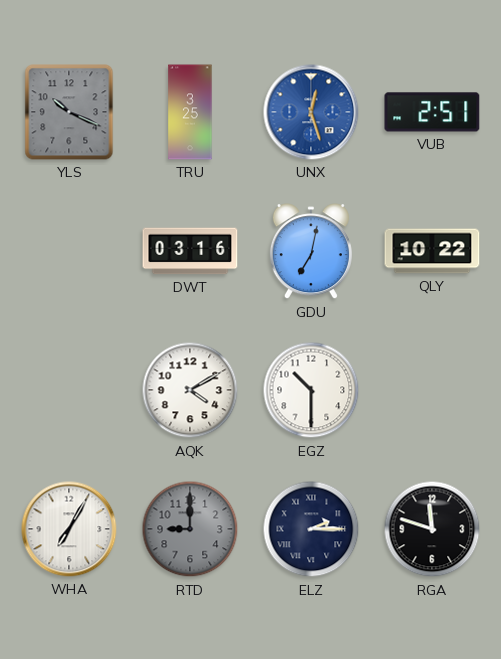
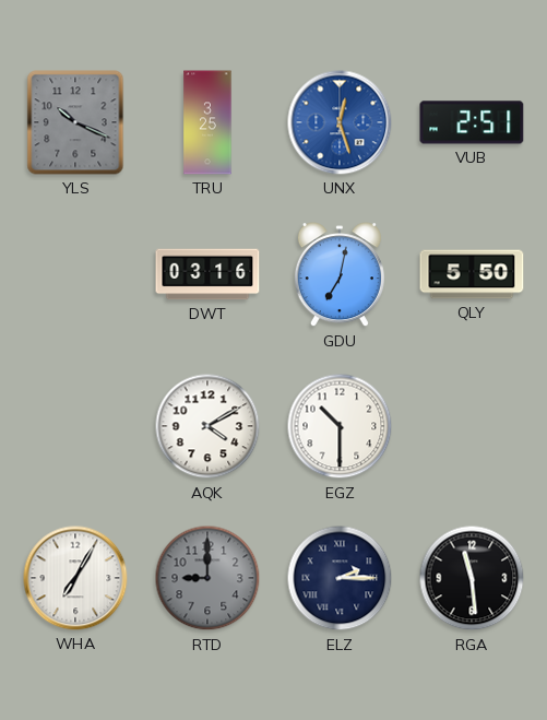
QLY: 10:22 -> 5:50 (472, 274)
RGA: 11:48 -> 11:29 (472, 578)
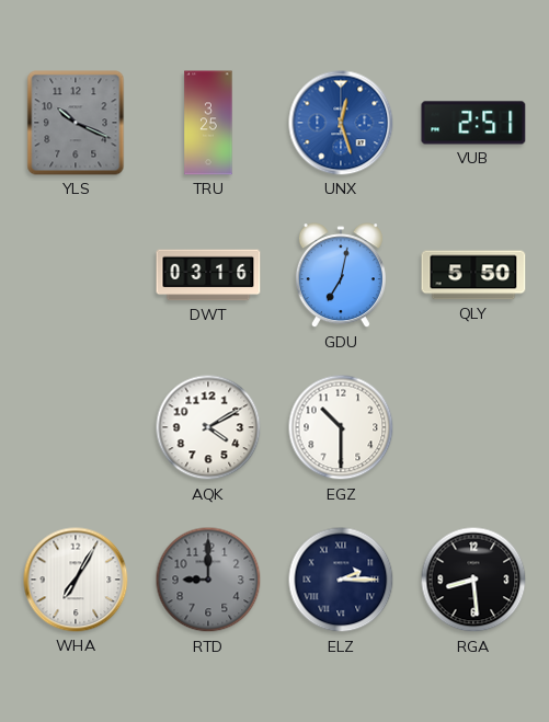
RGA: 11:29 -> 8:29 (473, 580)
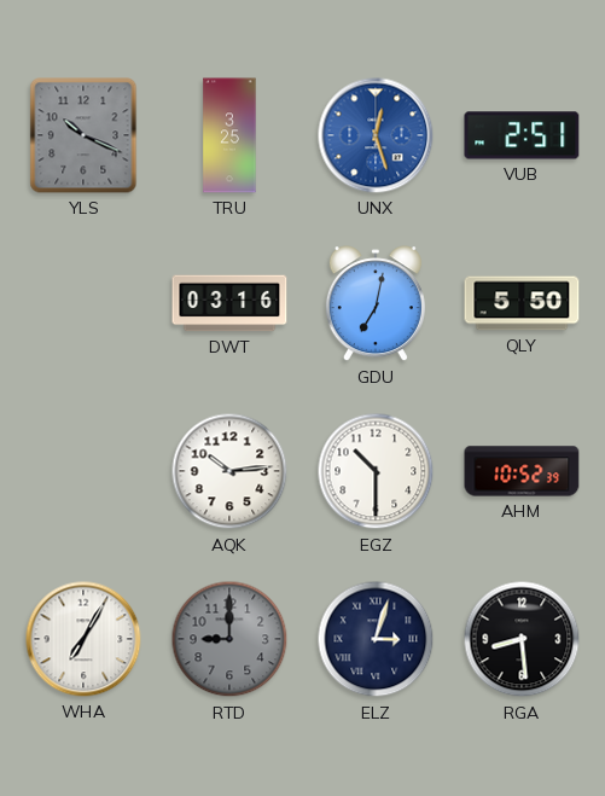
AQK: 4:10 -> 10:14 (229, 471)
AHM: none -> 10:52 (522, 471)
ELZ: 2:15 -> 3:03 (376, 639)
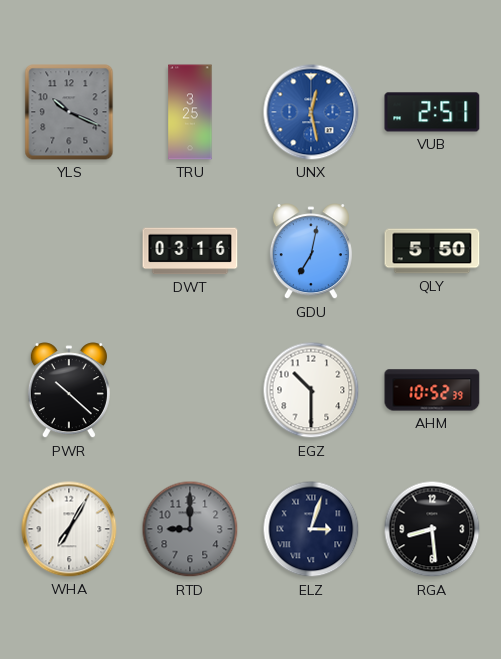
UNX: 12:27 -> 12:28 (311, 112)
PWR: none -> 10:22 (69, 391)
AQK: 10:14 -> none (229, 471)
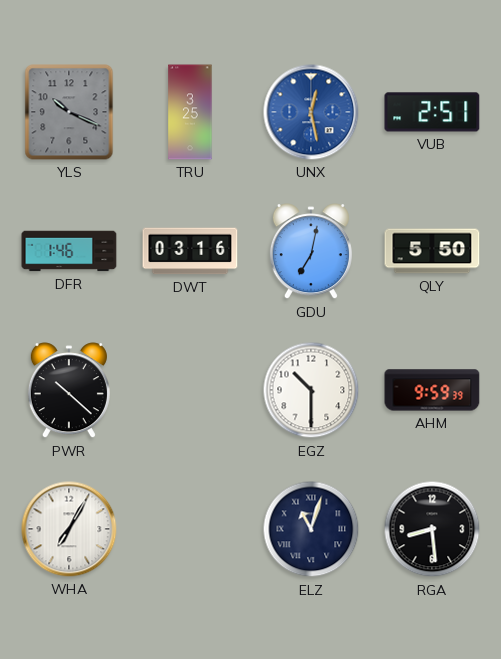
DFR: none -> 1:46 (69, 251)
AHM: 10:52 -> 9:59 (432, 390)
RTD: 9:00 -> none (190, 529)
ELZ: 3:03 -> 11:03 (311, 529)
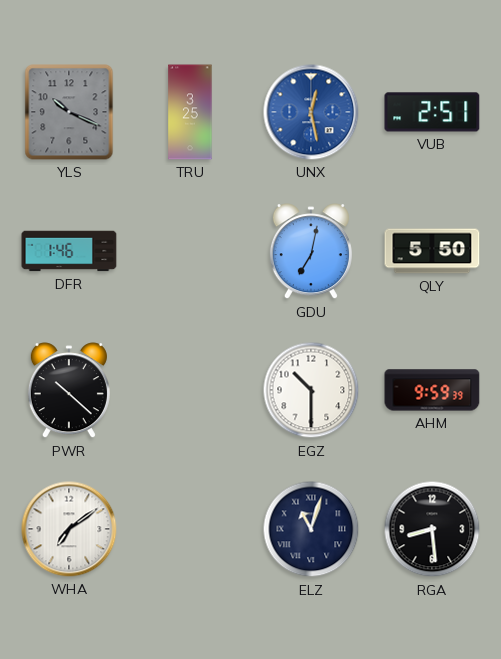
DWT: 03:16 -> none (190, 251)
WHA: 7:05 -> 7:09 (69, 529)
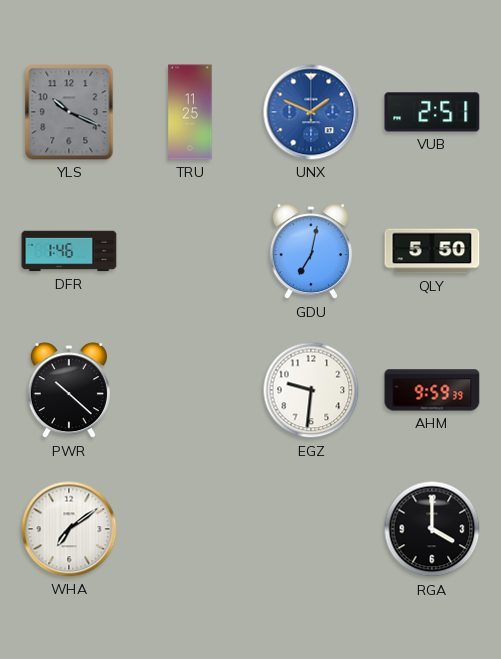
TRU: 3:25 -> 11:25 (190, 112)
UNX: 12:28 -> 1:49 (311, 112)
EGZ: 10:30 -> 9:31 (311, 390)
ELZ: 11:03 -> none (311, 529)
RGA: 8:29 -> 4:00 (432, 529)
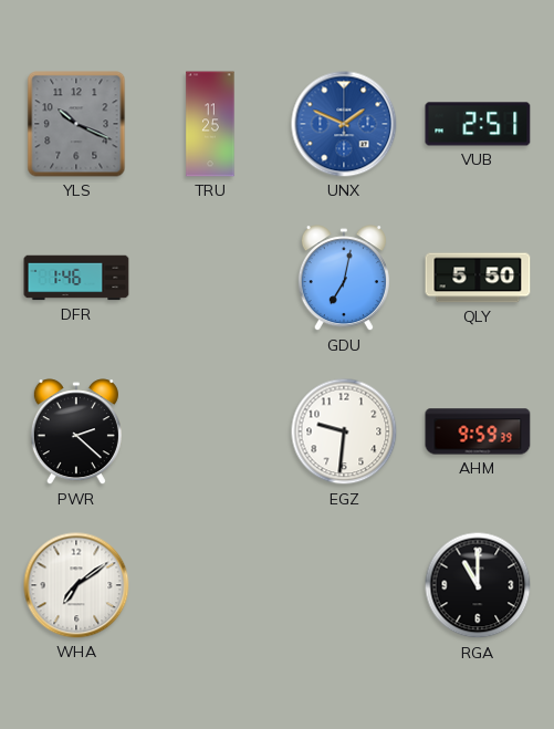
PWR: 10:22 -> 2:22 (76, 433)
RGA: 4:00 -> 11:00 (478, 585)
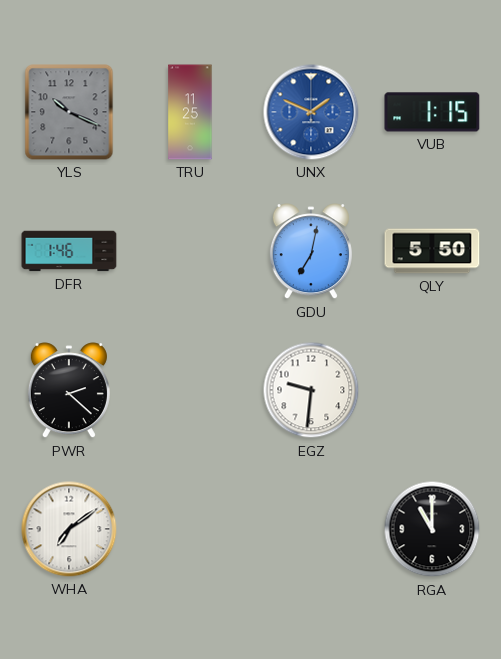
VUB: 2:51 -> 1:15 (432, 112)
AHM: 9:59 -> none (478, 431)
